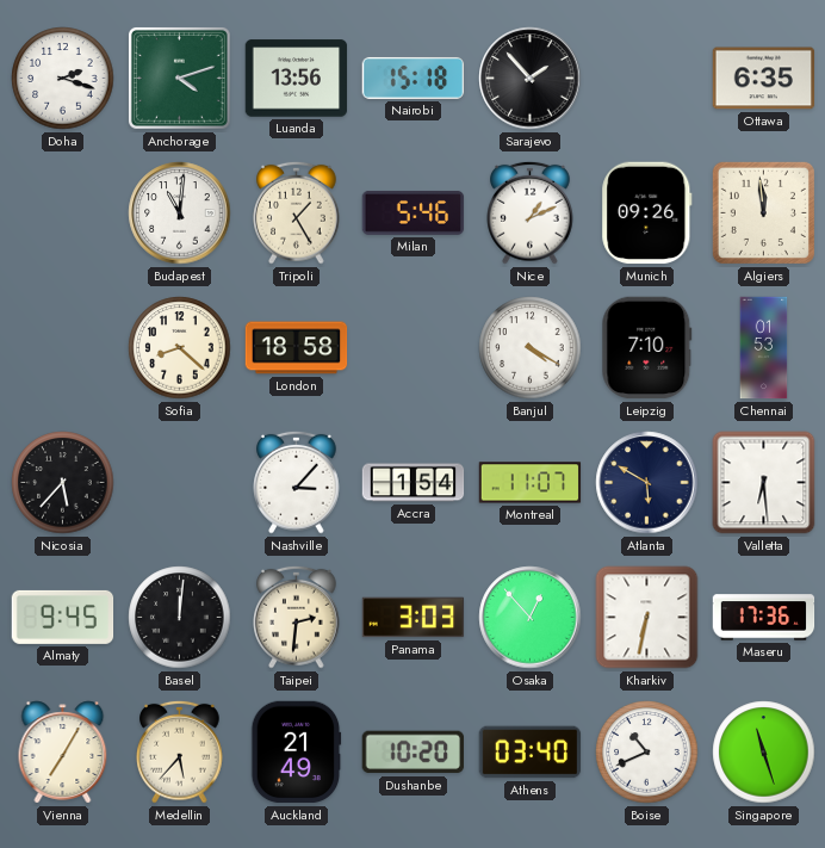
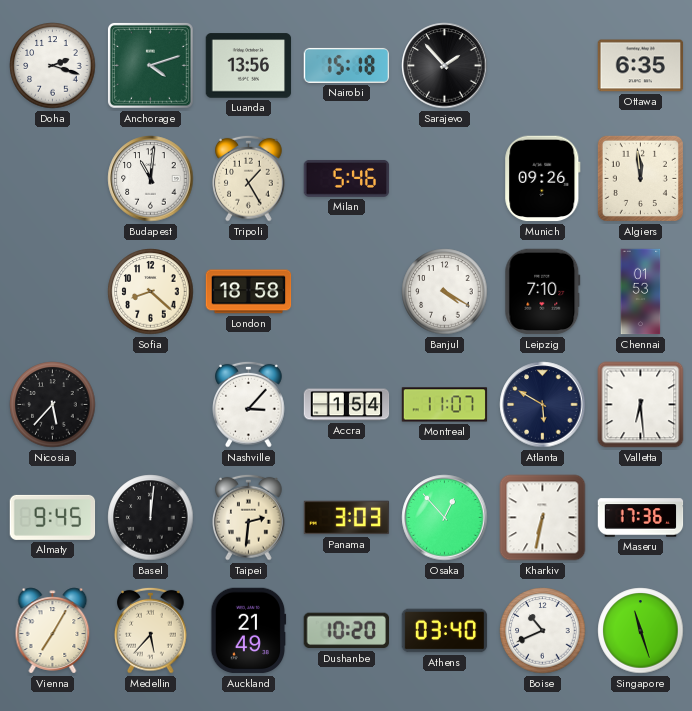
Nice: 1:11 -> none (531, 212)
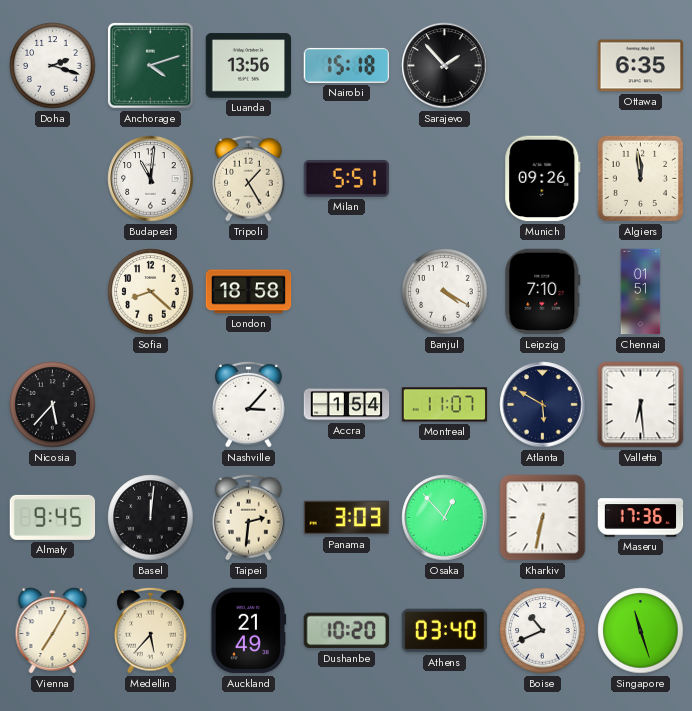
Milan: 5:46 -> 5:51 (347, 179)
Chennai: 01:53 -> 01:51 (641, 292)
